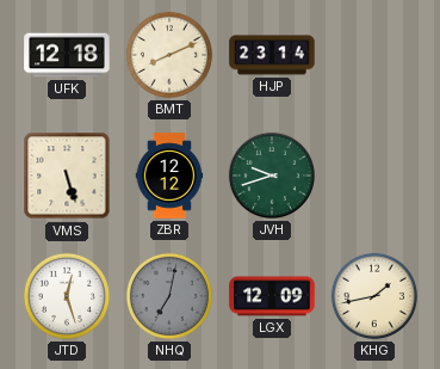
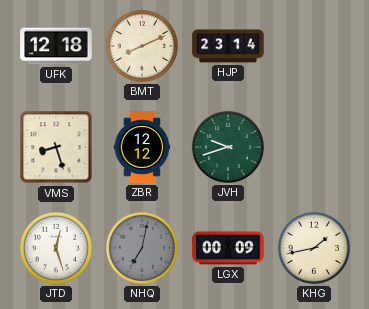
VMS: 5:27 -> 8:27 (56, 147)
LGX: 12:09 -> 00:09 (228, 248)
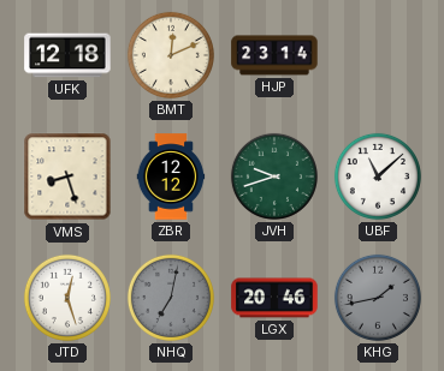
BMT: 8:11 -> 12:11 (171, 55)
UBF: none -> 11:08 (378, 176)
LGX: 00:09 -> 20:46 (274, 298)
KHG dial: cream -> grey (378, 298)
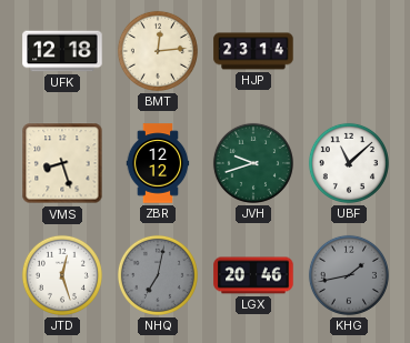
BMT: 12:11 -> 12:14 (158, 51)
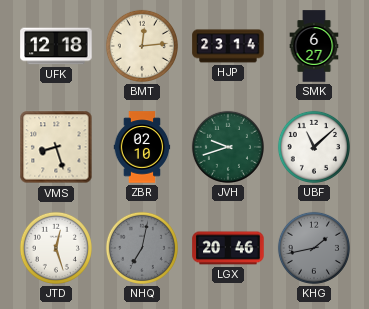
SMK: none -> 6:27 (314, 46)
ZBR: 12:12 -> 02:10 (142, 147)
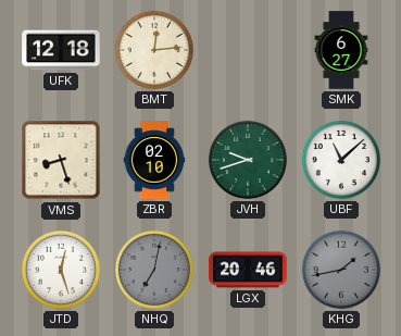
HJP: 23:14 -> none (228, 46)
